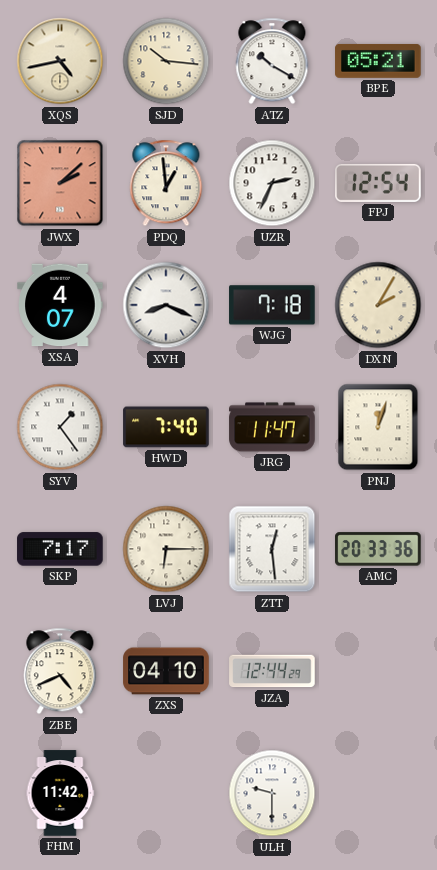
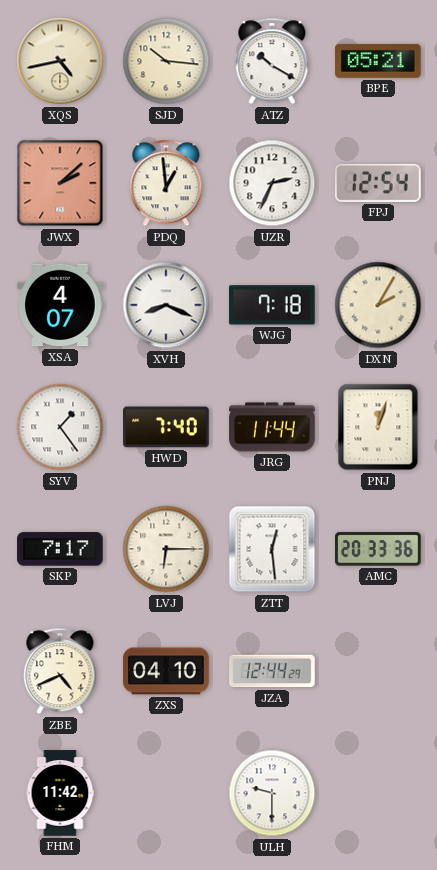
JRG: 11:47 -> 11:44 (272, 427)
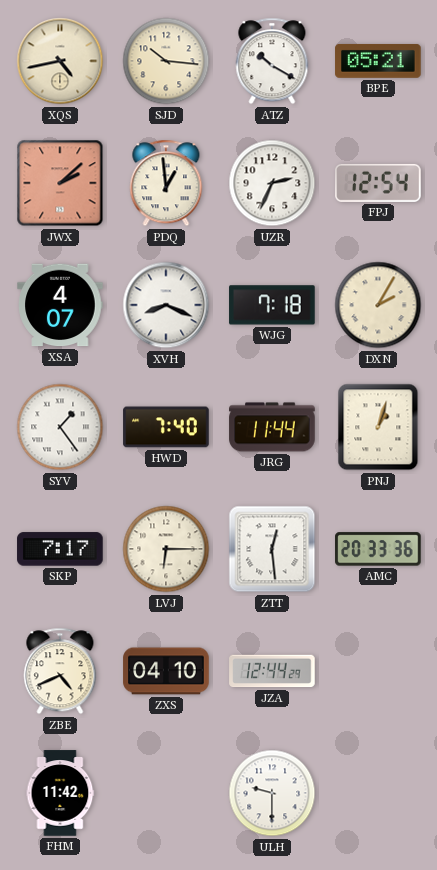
PNJ: 12:03 -> 1:03 (378, 427)
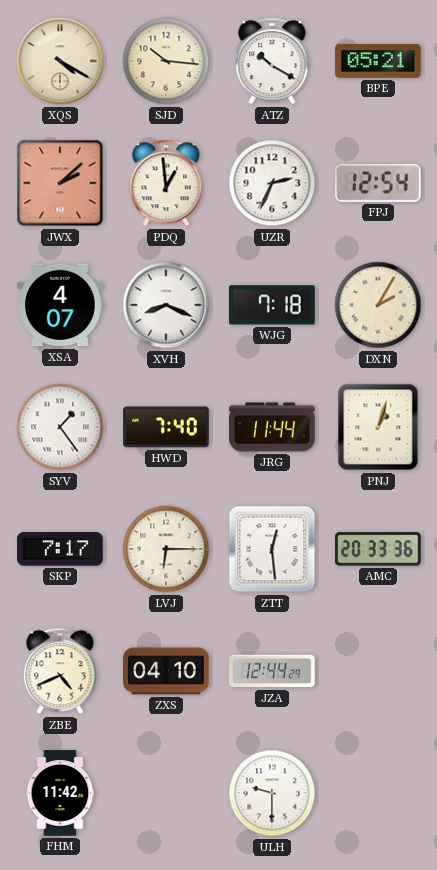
XQS: 4:43 -> 4:20 (60, 61)
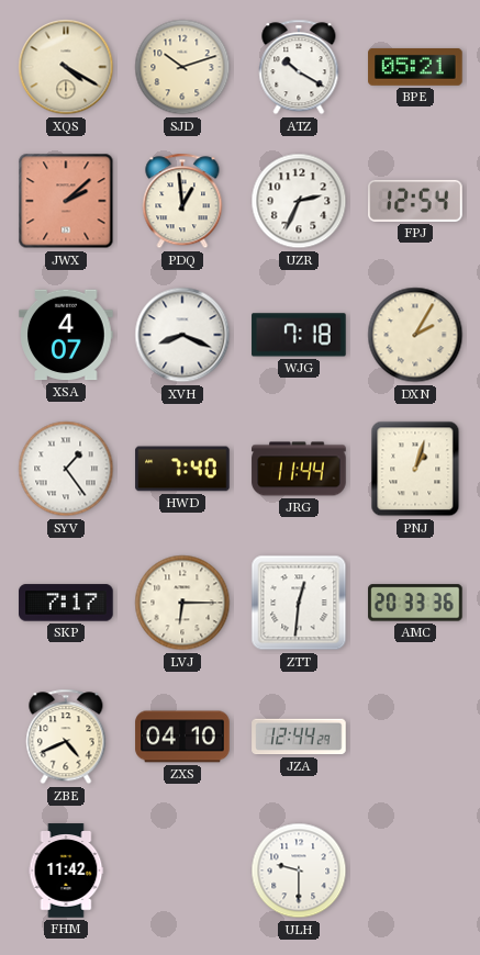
SJD: 10:16 -> 10:12 (182, 67)
ZTT: 12:29 -> 12:31 (299, 603)
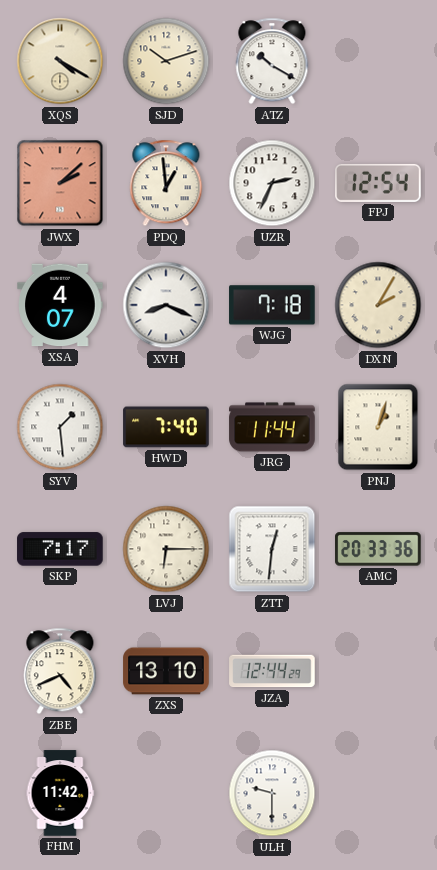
BPE: 05:21 -> none (415, 67)
SYV: 1:24 -> 1:29 (60, 427)
ZXS: 04:10 -> 13:10 (166, 671)
